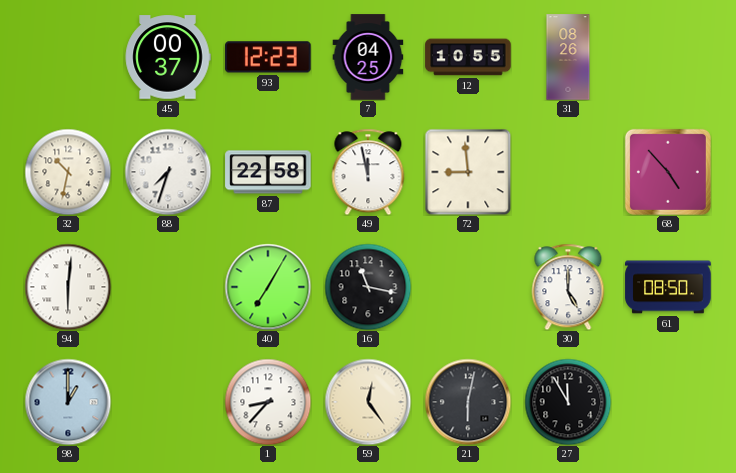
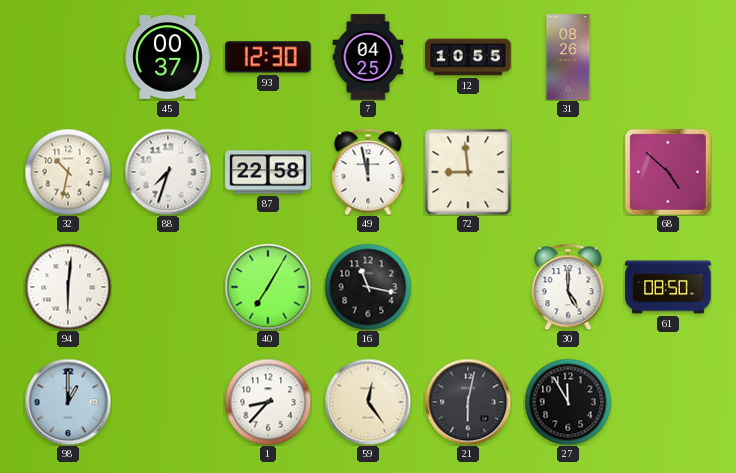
93: 12:23 -> 12:30 (268, 57)
68: 4:53 -> 4:52 (668, 172)
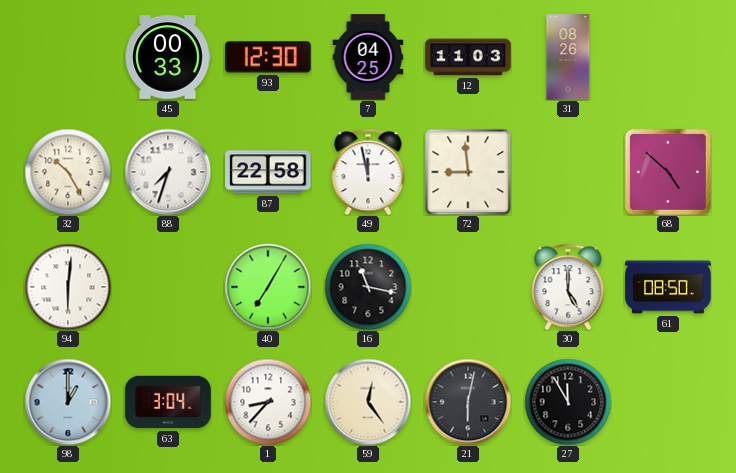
45: 00:37 -> 00:33 (168, 57)
12: 10:55 -> 11:03 (468, 57)
32: 10:32 -> 10:25 (68, 172)
63: none -> 3:04 (168, 402)
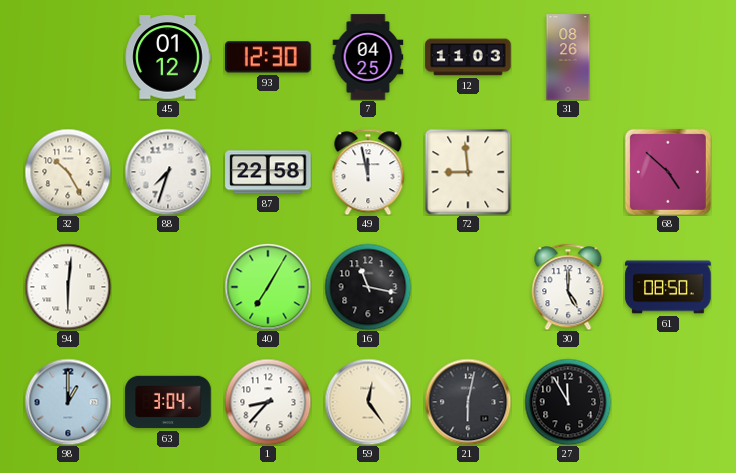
45: 00:33 -> 01:12 (168, 57)
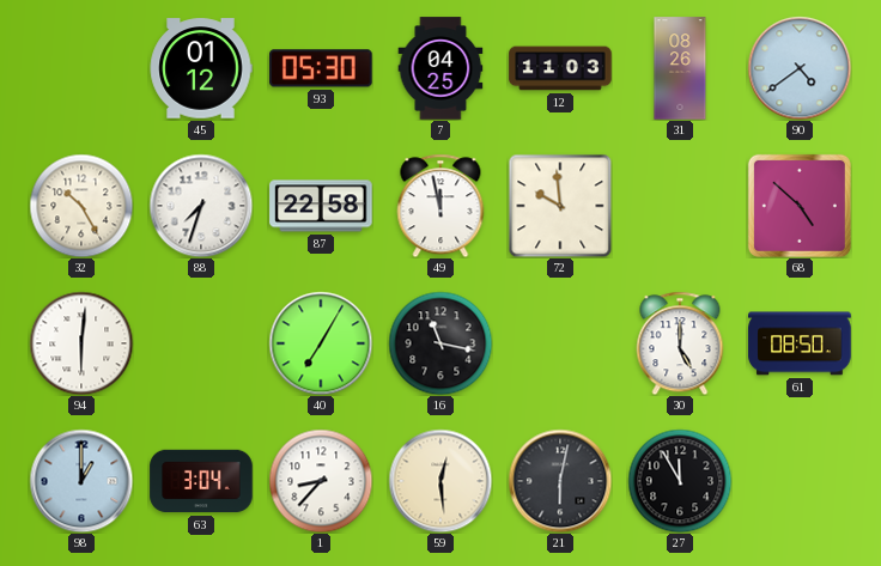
93: 12:30 -> 05:30 (321, 68)
90: none -> 4:39 (800, 68)
72: 8:59 -> 9:59 (560, 206)
59: 12:24 -> 12:29 (440, 481)
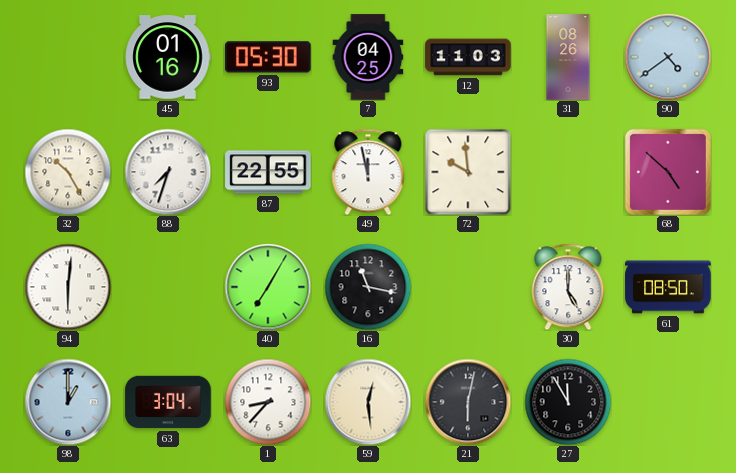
45: 01:12 -> 01:16 (168, 57)
87: 22:58 -> 22:55 (268, 172)
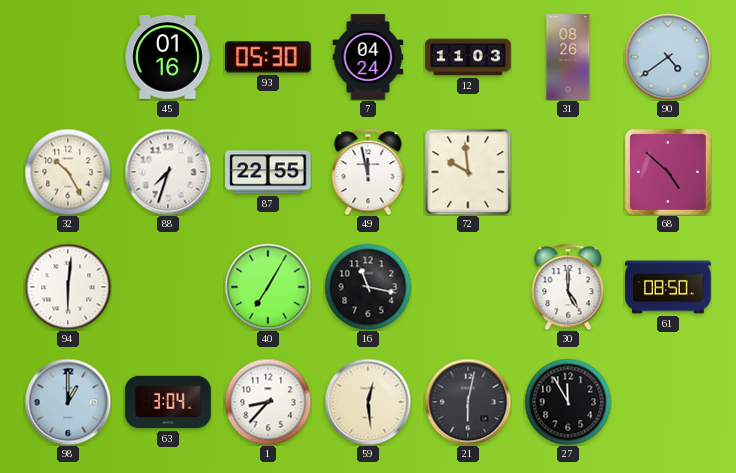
7: 04:25 -> 04:24 (368, 57)
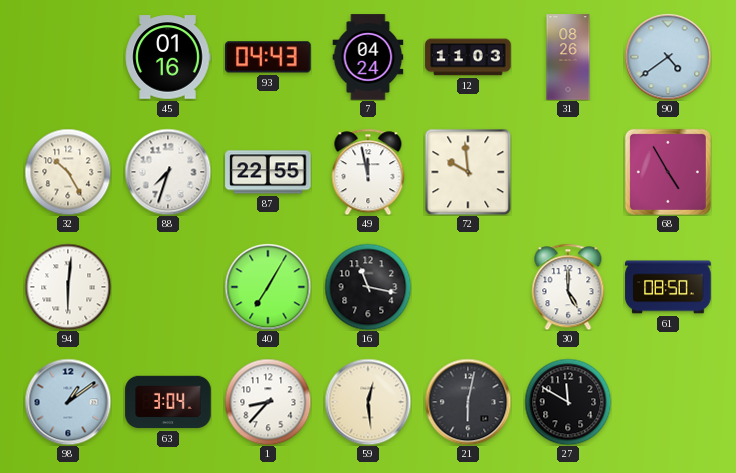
93: 05:30 -> 04:43 (268, 57)
68: 4:52 -> 4:55 (668, 172)
98: 1:00 -> 1:09 (68, 402)
27: 11:55 -> 11:50 (568, 402)
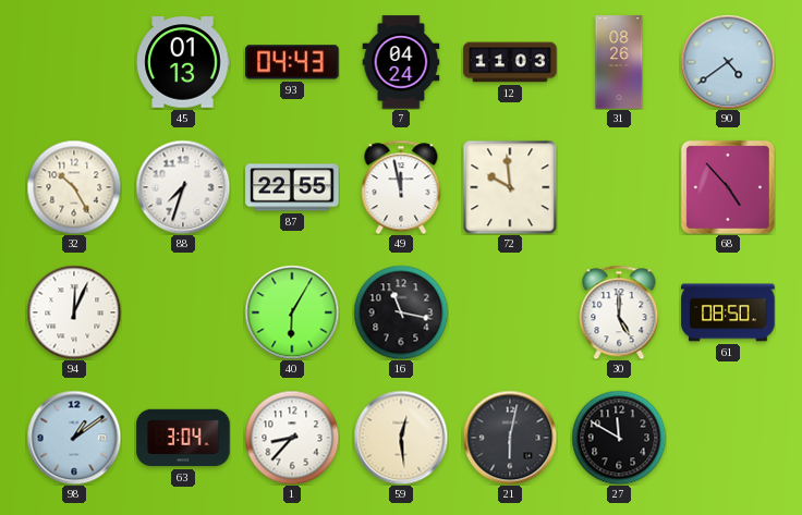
45: 01:16 -> 01:13 (183, 62)
68: 4:55 -> 4:53 (728, 187)
94: 6:01 -> 12:04 (74, 312)
40: 7:05 -> 6:05 (292, 312)
